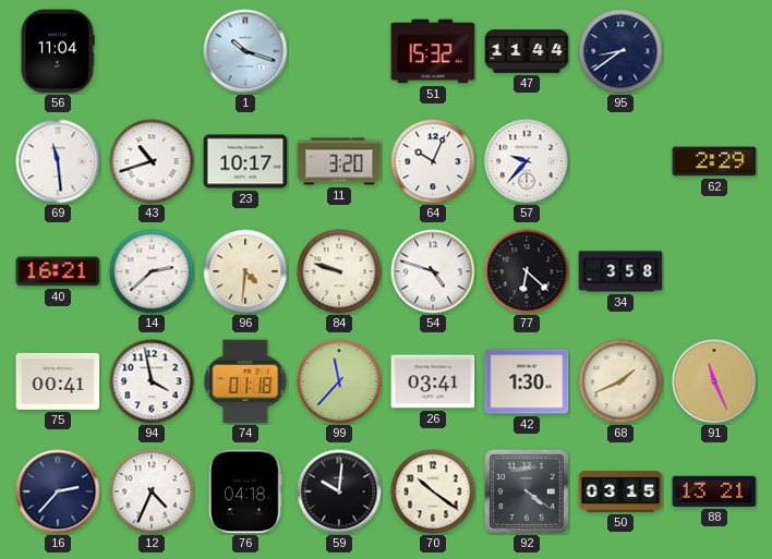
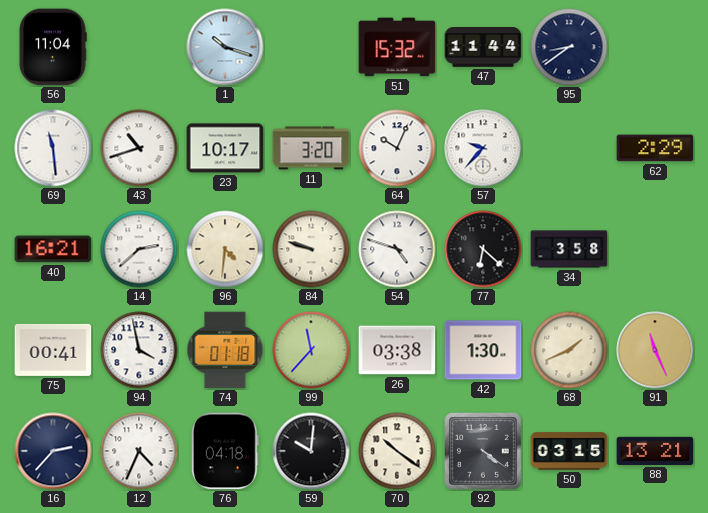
26: 03:41 -> 03:38 (397, 350)
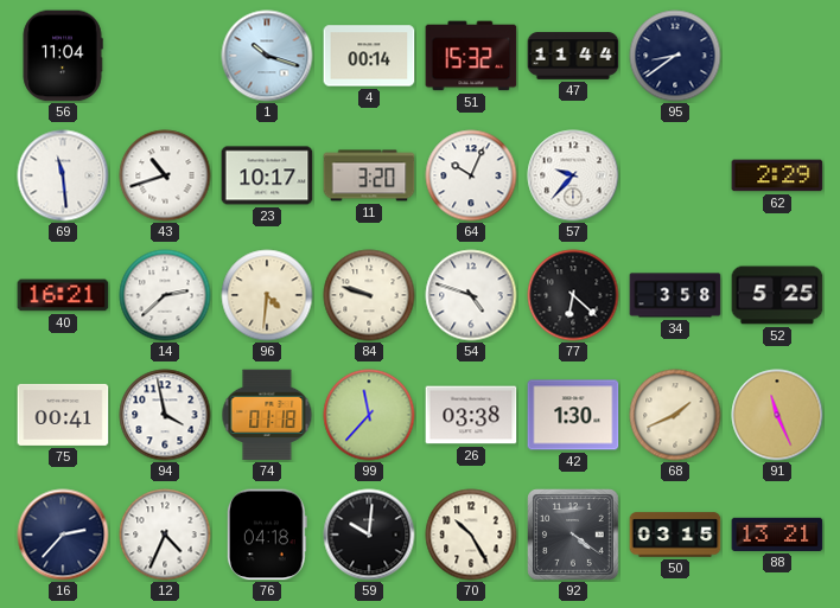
4: none -> 00:14 (369, 56)
52: none -> 5:25 (777, 295)
70: 10:21 -> 10:25 (471, 535)
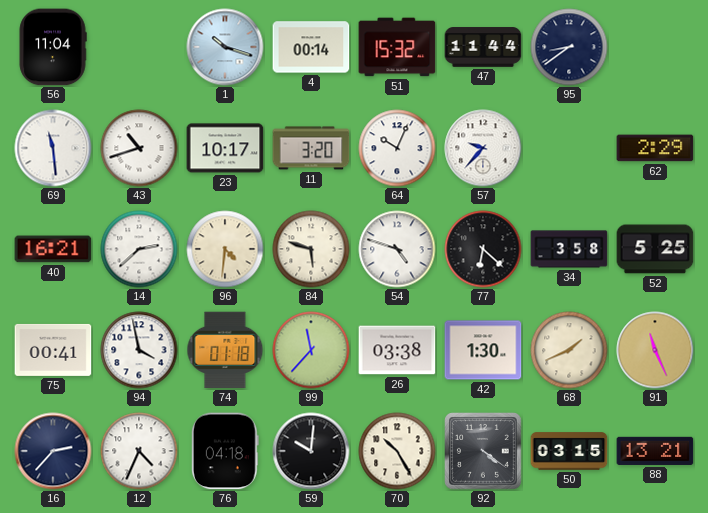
84: 9:48 -> 5:48 (311, 249)
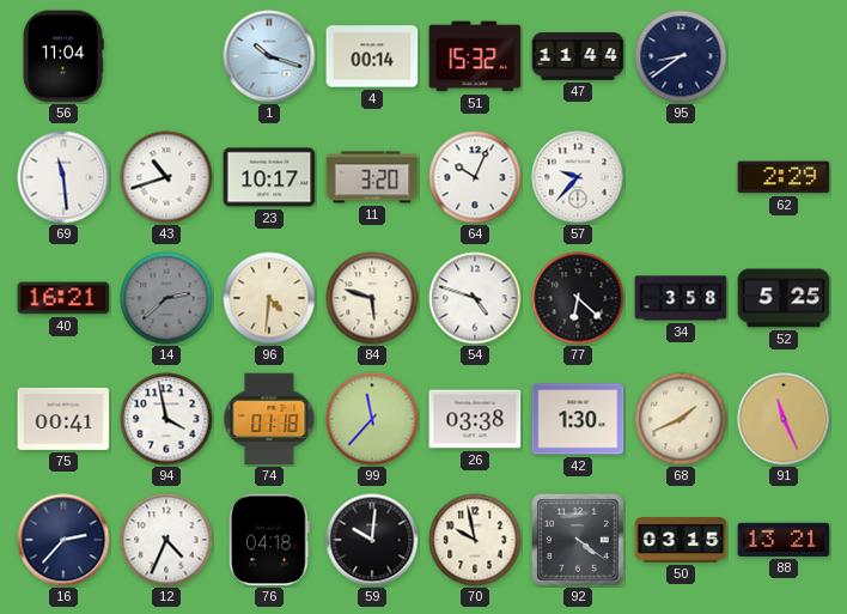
14 dial: white -> grey (166, 298)
70: 10:25 -> 9:58 (475, 540)
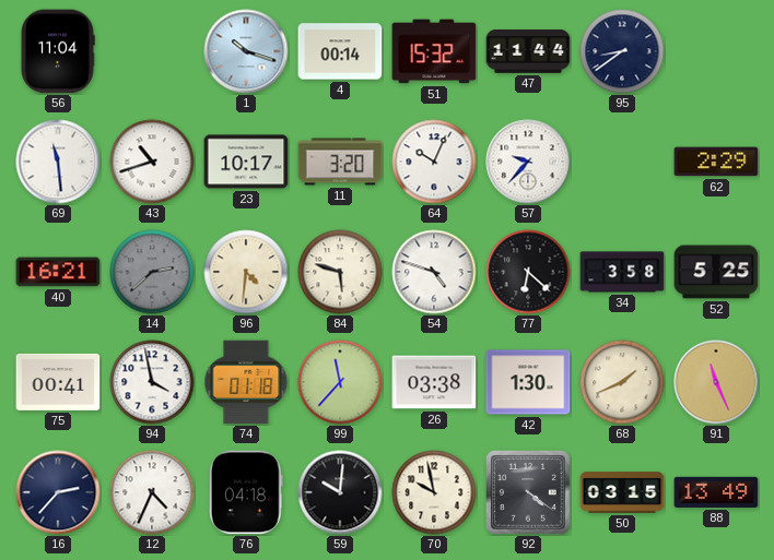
88: 13:21 -> 13:49 (716, 492)
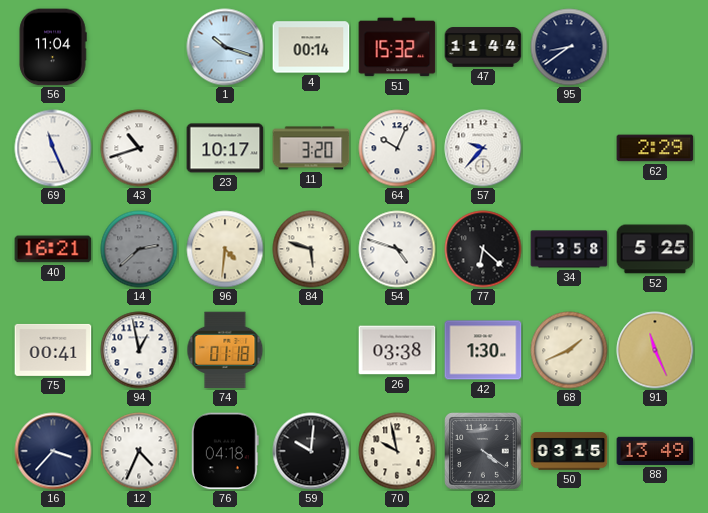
69: 11:29 -> 11:26 (53, 148)
94: 3:58 -> 12:58 (139, 350)
99: 11:37 -> none (340, 382)
16: 2:37 -> 3:37 (53, 451)
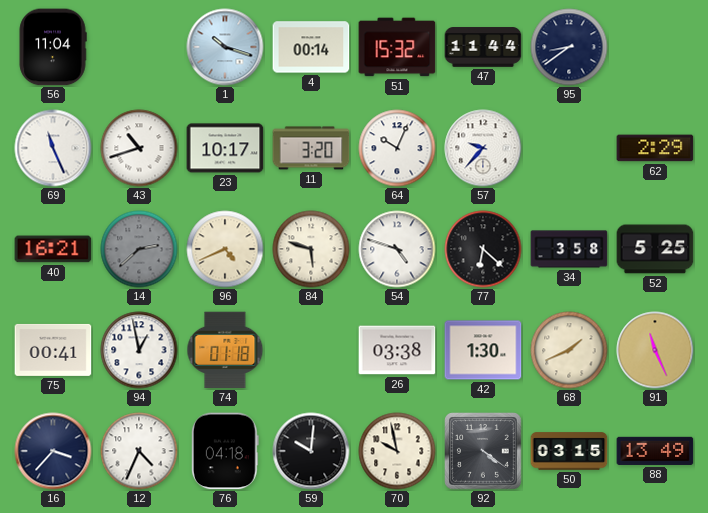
96: 4:31 -> 4:41 (225, 249)
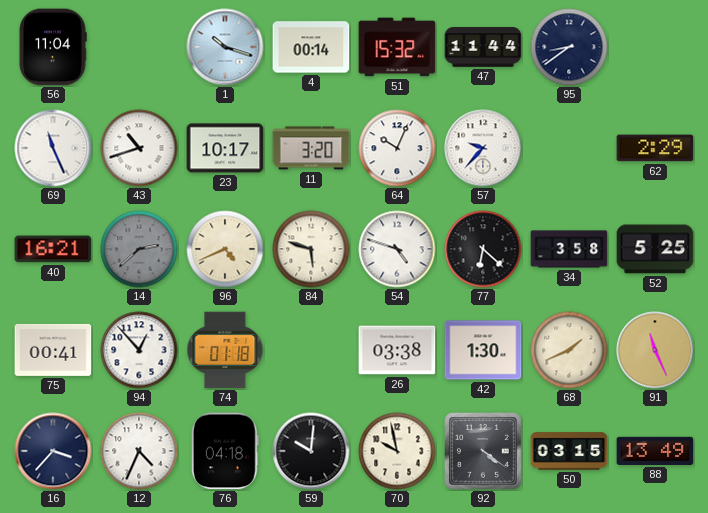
94: 12:58 -> 12:53 (139, 350)
